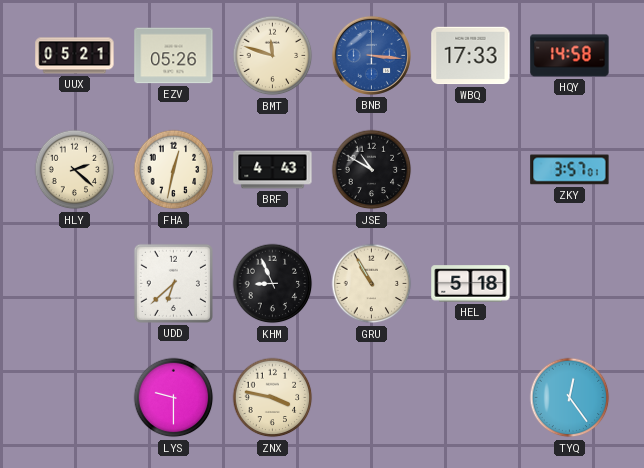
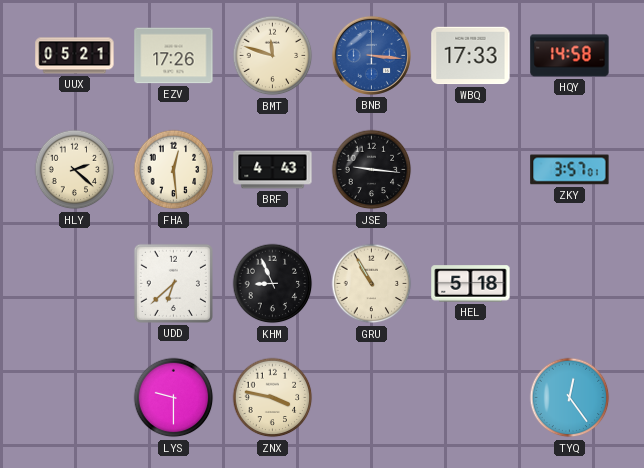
EZV: 05:26 -> 17:26 (174, 56)
FHA: 12:32 -> 12:29 (174, 170)
JSE: 10:50 -> 9:16 (372, 170)
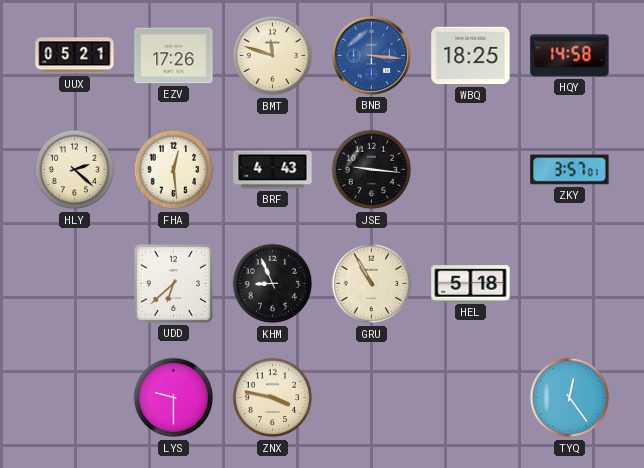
WBQ: 17:33 -> 18:25 (471, 56)
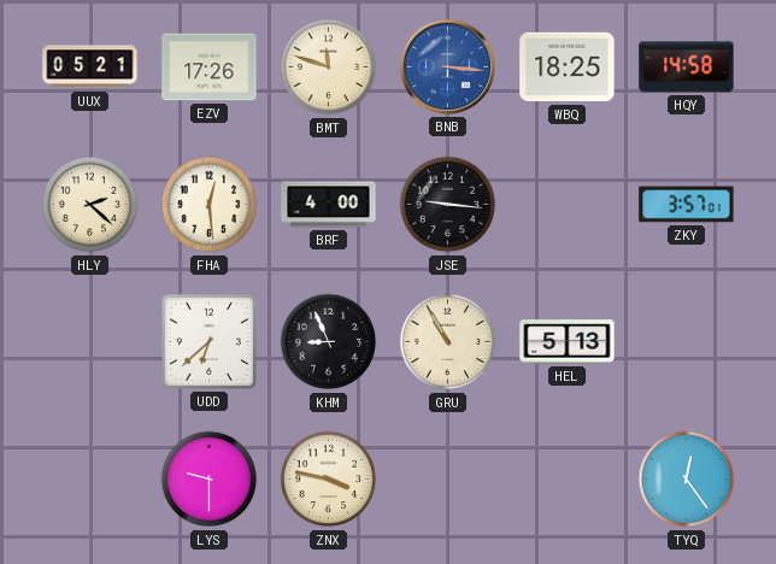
BRF: 4:43 -> 4:00 (329, 205)
HEL: 5:18 -> 5:13 (568, 342)
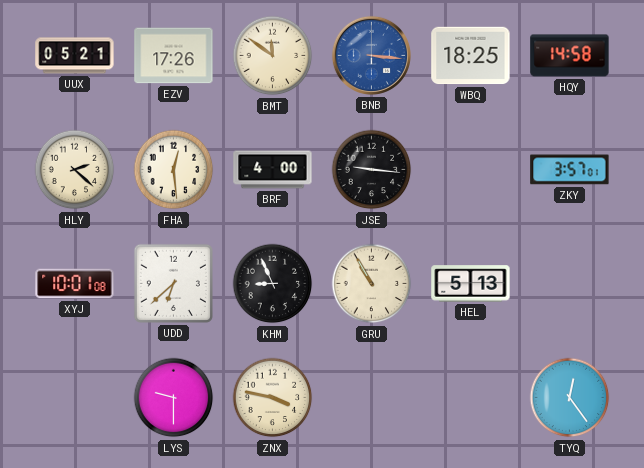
BMT: 11:48 -> 11:51 (273, 56)
XYJ: none -> 10:01 (75, 284)
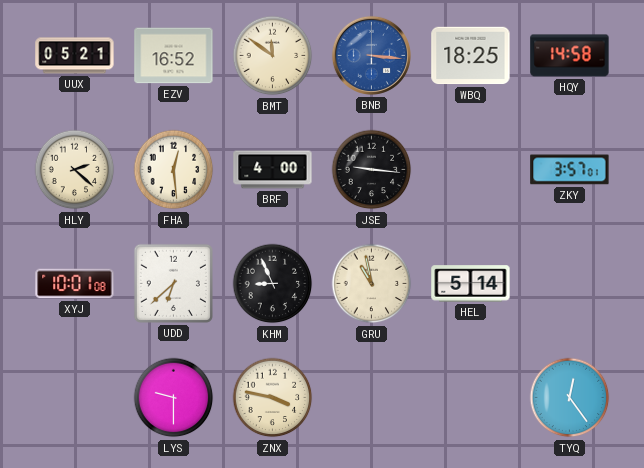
EZV: 17:26 -> 16:52 (174, 56)
GRU: 10:55 -> 10:58 (372, 284)
HEL: 5:13 -> 5:14 (471, 284)
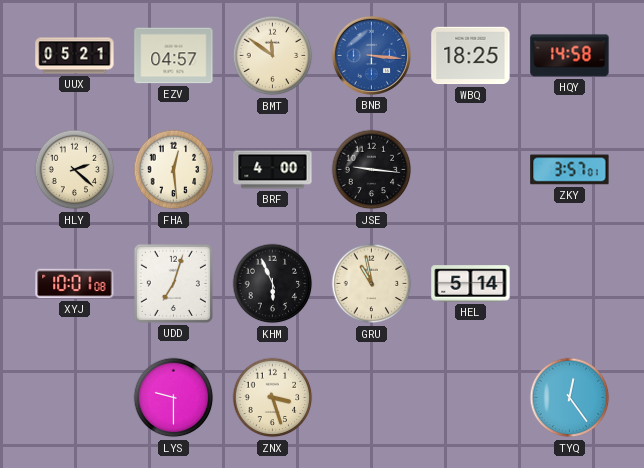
EZV: 16:52 -> 04:57 (174, 56)
UDD: 6:38 -> 7:03 (173, 283)
KHM: 8:56 -> 5:56 (273, 284)
ZNX: 3:47 -> 3:27 (273, 398)
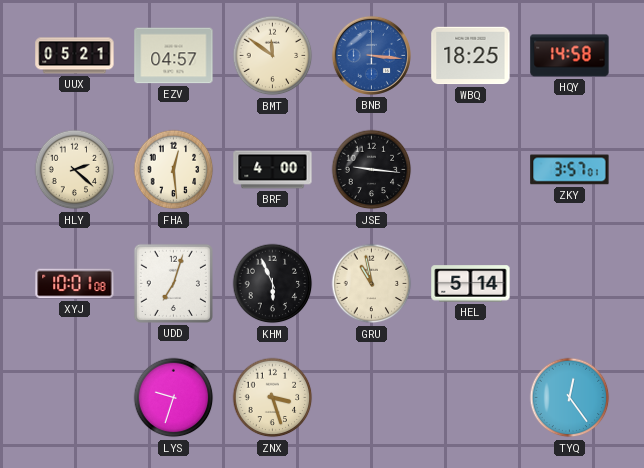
LYS: 9:30 -> 9:33 (174, 398)
